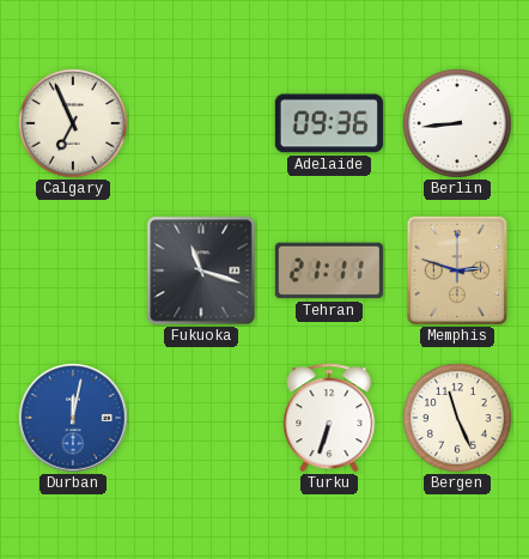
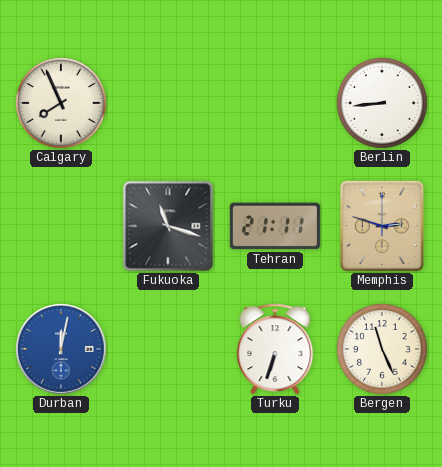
Calgary: 6:56 -> 7:56 (61, 103)
Adelaide: 09:36 -> none (329, 123)
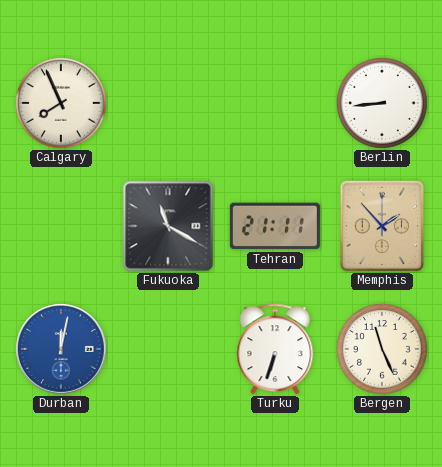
Fukuoka: 11:18 -> 11:20 (168, 226)
Memphis: 2:48 -> 1:53 (382, 226)
